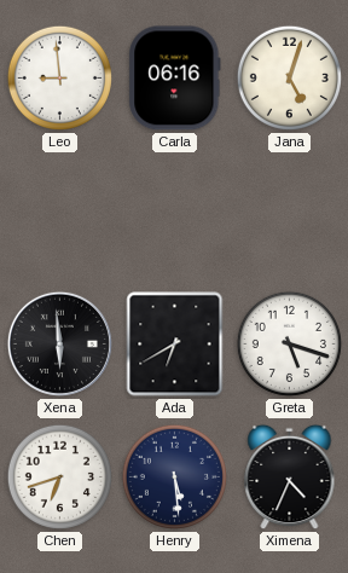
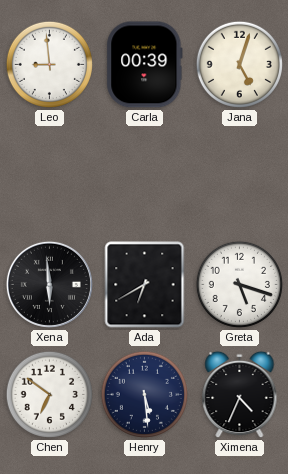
Carla: 06:16 -> 00:39 (145, 65)
Chen: 6:42 -> 6:51 (49, 394)
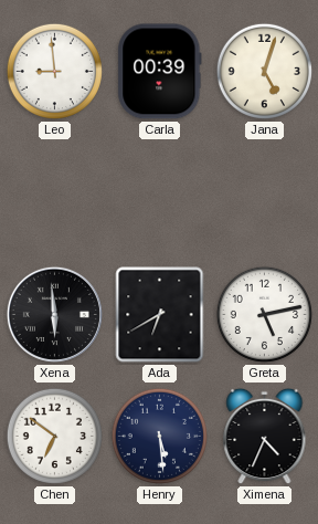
Greta: 5:18 -> 5:13 (264, 314)
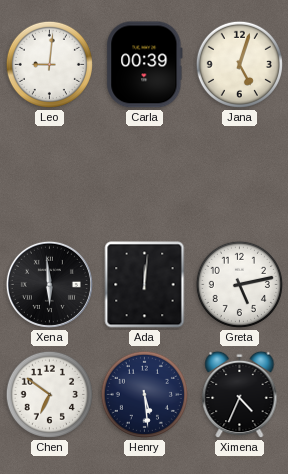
Leo: 8:59 -> 9:01 (49, 64)
Ada: 6:40 -> 12:01 (145, 285)
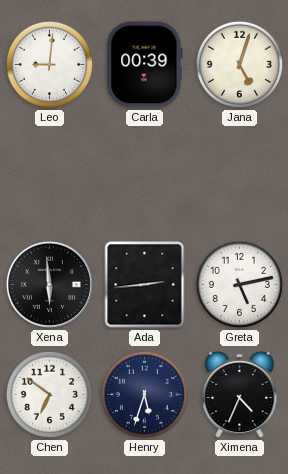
Ada: 12:01 -> 2:44 (145, 285)
Henry: 5:29 -> 5:33 (144, 394)
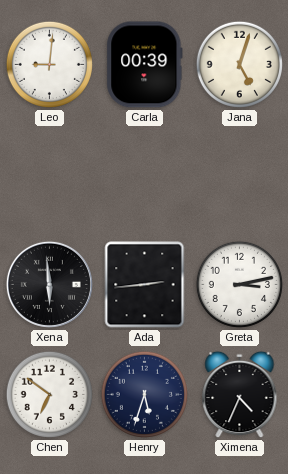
Greta: 5:13 -> 3:13 (239, 284)
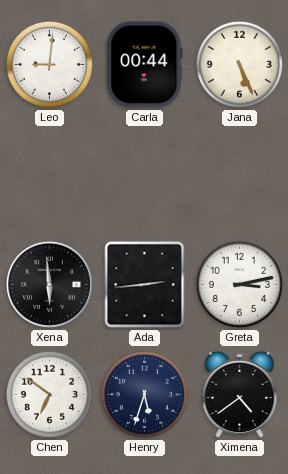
Carla: 00:39 -> 00:44 (145, 65)
Jana: 5:03 -> 5:26 (239, 64)
Ximena: 4:34 -> 4:39 (240, 395)
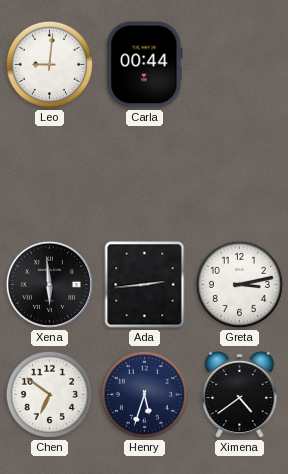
Jana: 5:26 -> none (239, 64)
